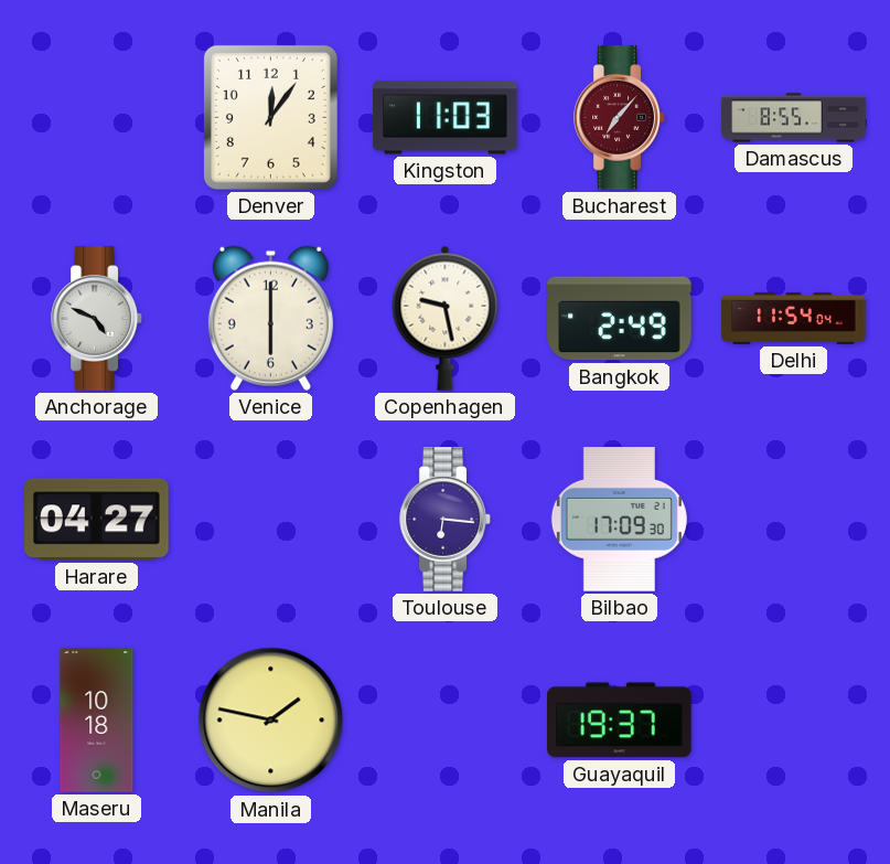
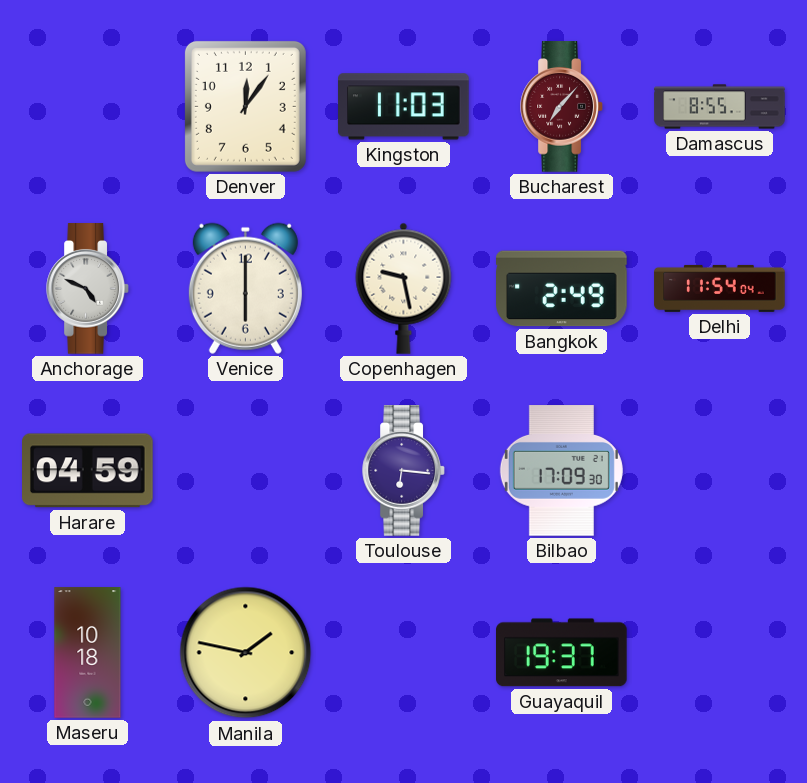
Harare: 04:27 -> 04:59 (88, 471)
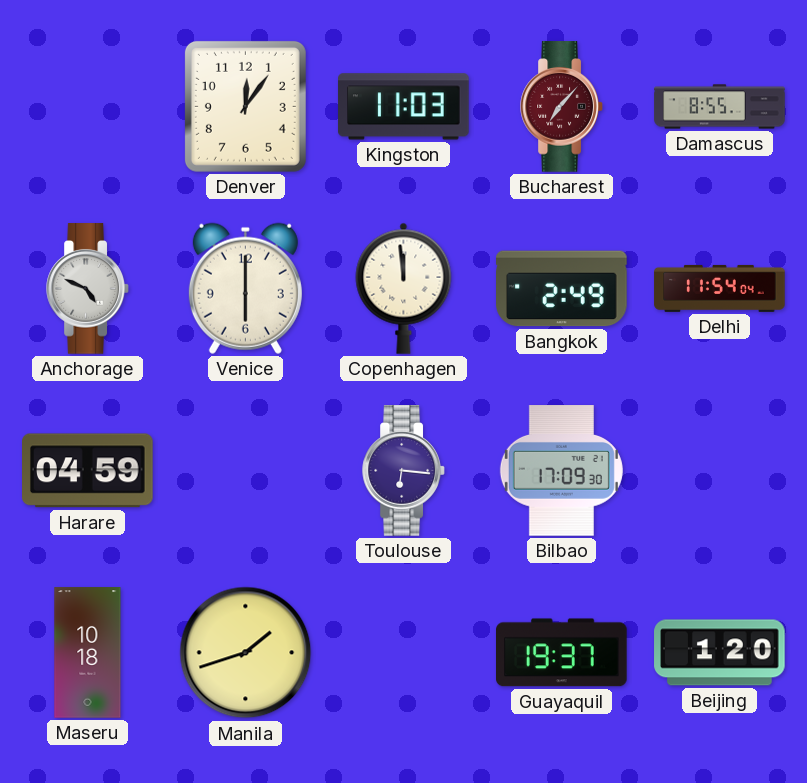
Copenhagen: 9:28 -> 11:59 (404, 288)
Manila: 1:47 -> 1:42 (246, 653)
Beijing: none -> 1:20 (720, 653)
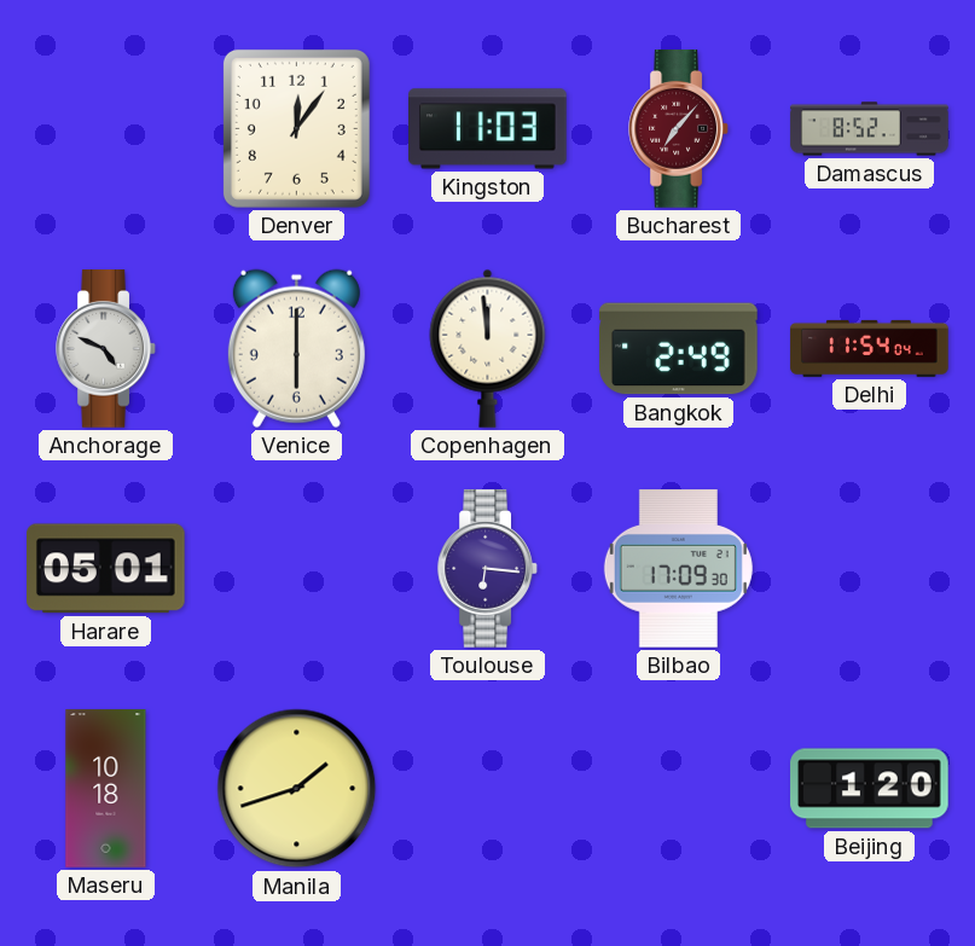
Damascus: 8:55 -> 8:52 (870, 129)
Harare: 04:59 -> 05:01 (106, 569)
Guayaquil: 19:37 -> none (562, 653)
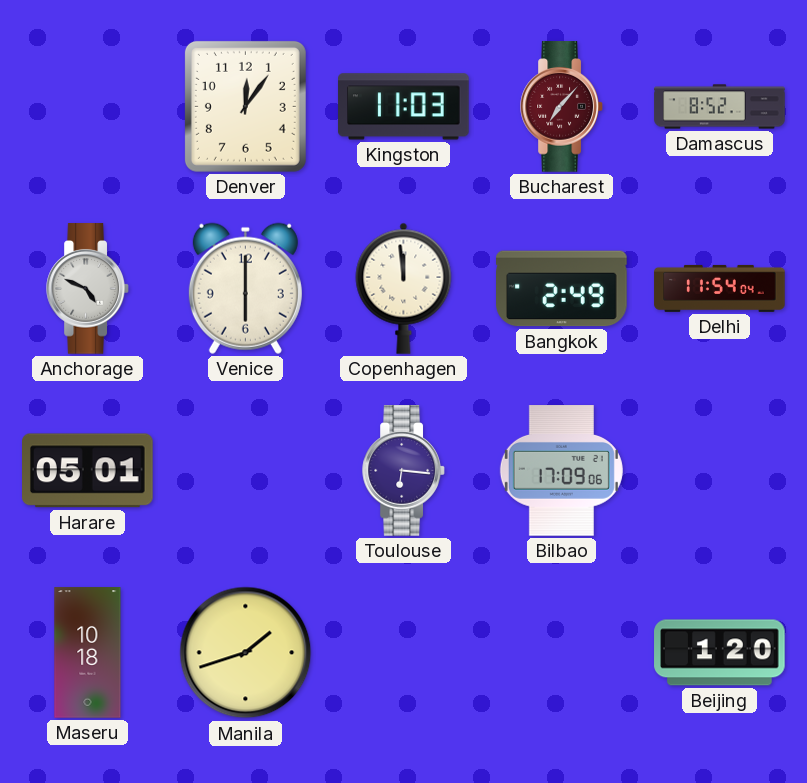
Bilbao: 17:09:30 -> 17:09:06 (561, 471)
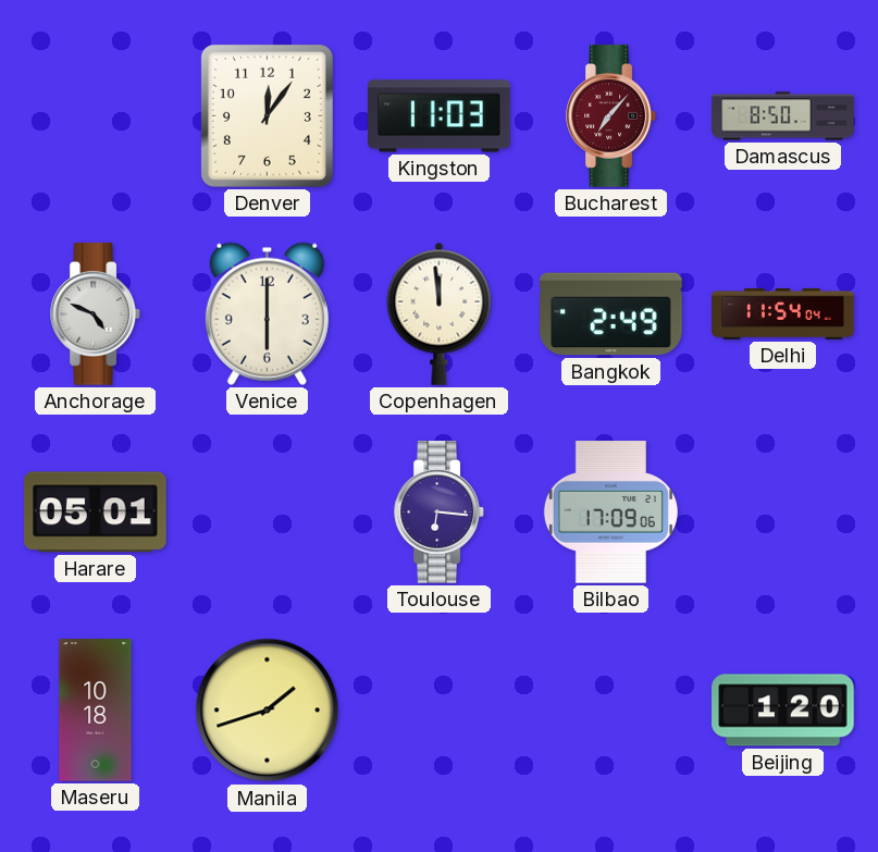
Damascus: 8:52 -> 8:50 (783, 116)
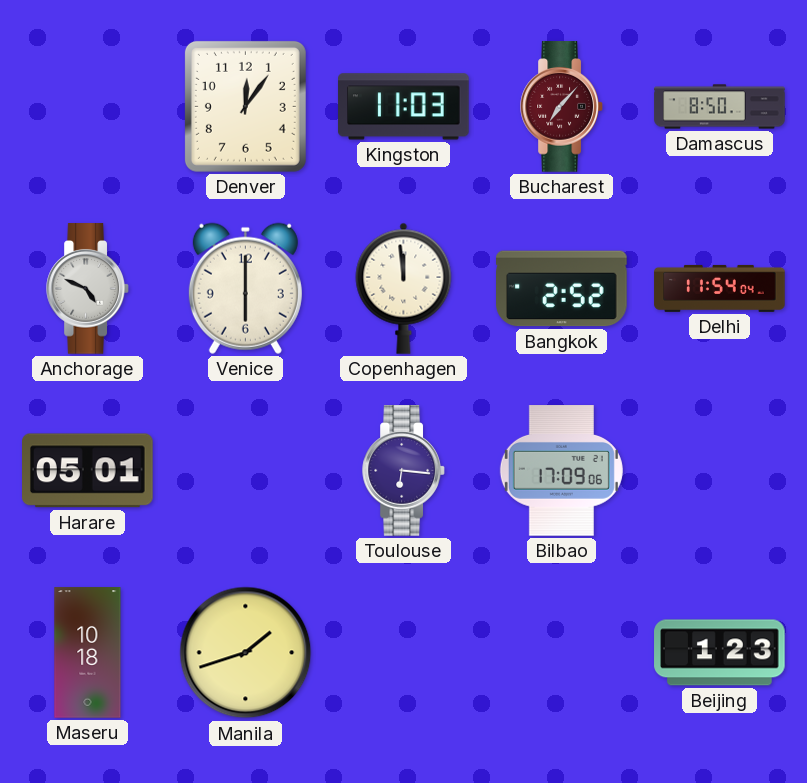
Bangkok: 2:49 -> 2:52 (562, 289)
Beijing: 1:20 -> 1:23 (720, 653)
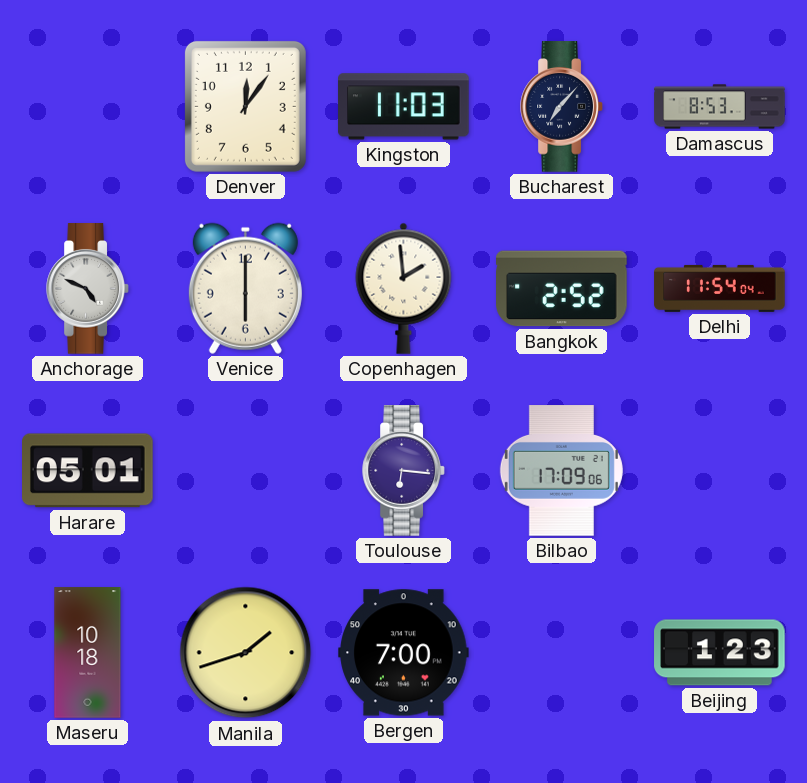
Bucharest dial: burgundy -> navy (562, 107)
Damascus: 8:50 -> 8:53 (720, 107)
Copenhagen: 11:59 -> 1:59 (404, 288)
Bergen: none -> 7:00 (404, 653)
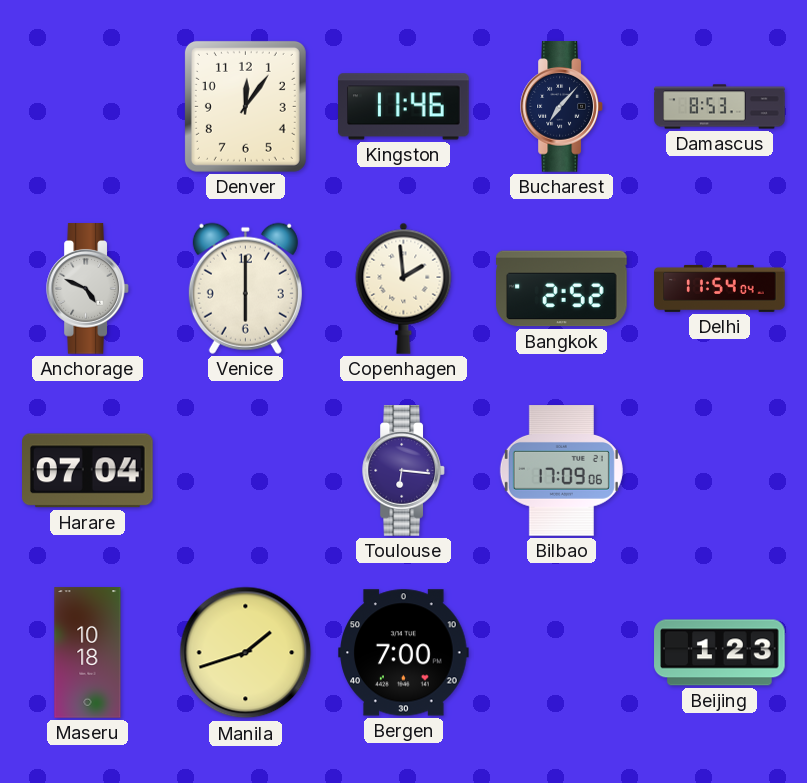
Kingston: 11:03 -> 11:46 (404, 107)
Harare: 05:01 -> 07:04 (88, 471)
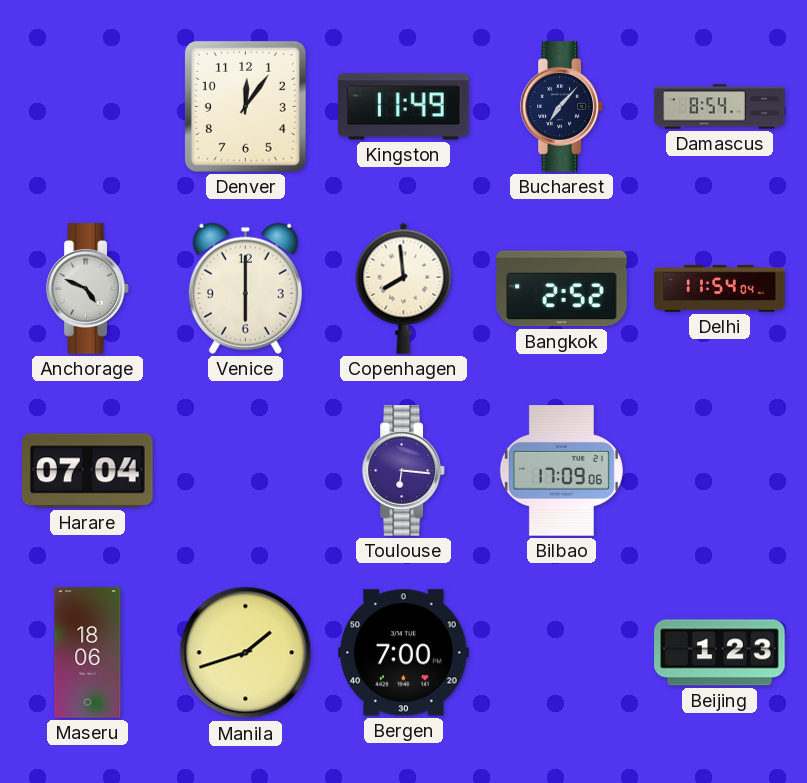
Kingston: 11:46 -> 11:49 (404, 107)
Damascus: 8:53 -> 8:54 (720, 107)
Copenhagen: 1:59 -> 7:59 (404, 288)
Maseru: 10:18 -> 18:06 (88, 653)
